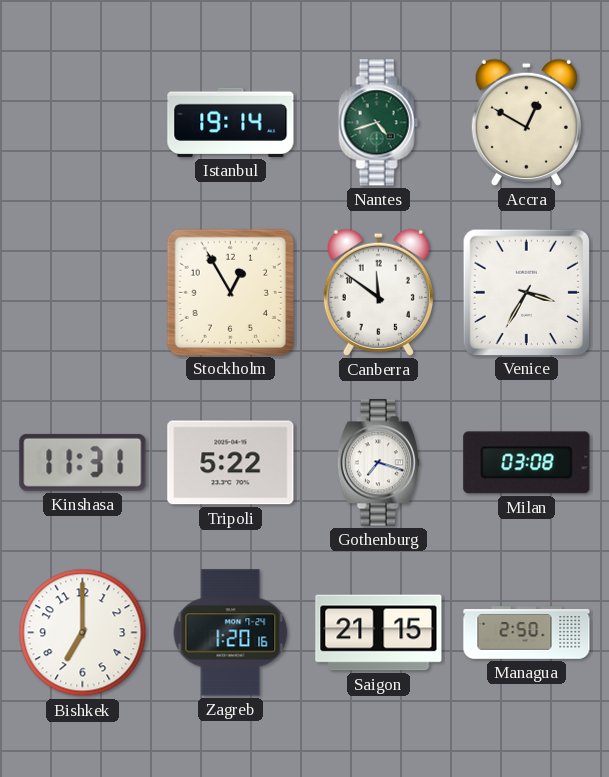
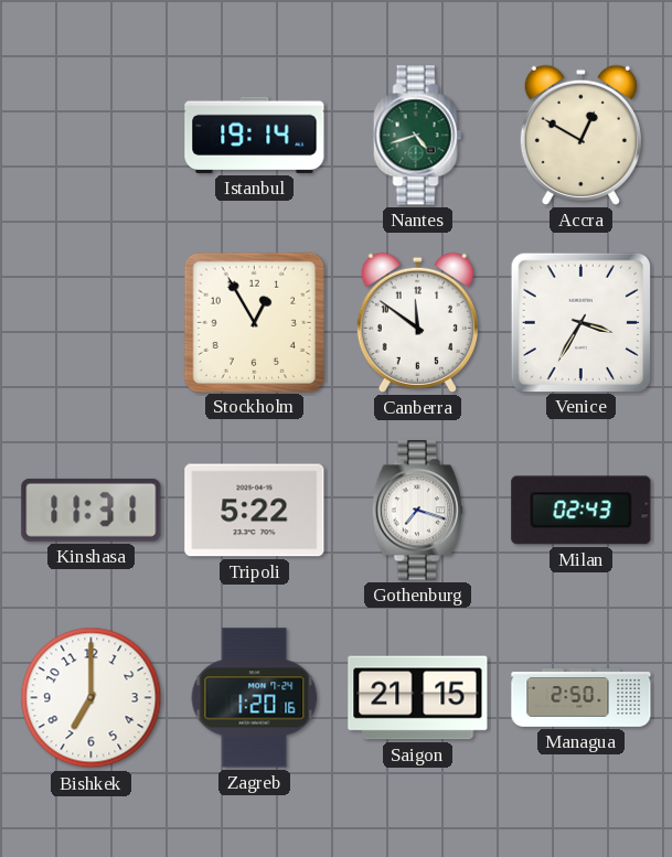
Milan: 03:08 -> 02:43 (582, 511)
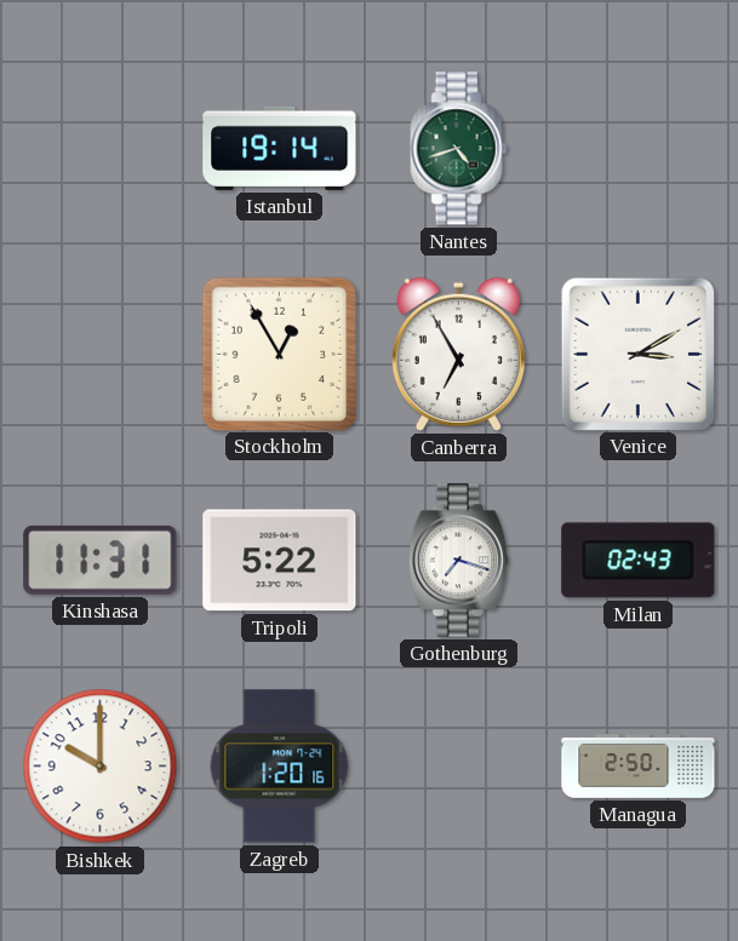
Accra: 12:50 -> none (580, 135)
Canberra: 11:51 -> 6:55 (458, 354)
Venice: 3:35 -> 3:10 (637, 354)
Bishkek: 7:00 -> 10:00 (101, 767)
Saigon: 21:15 -> none (418, 698)
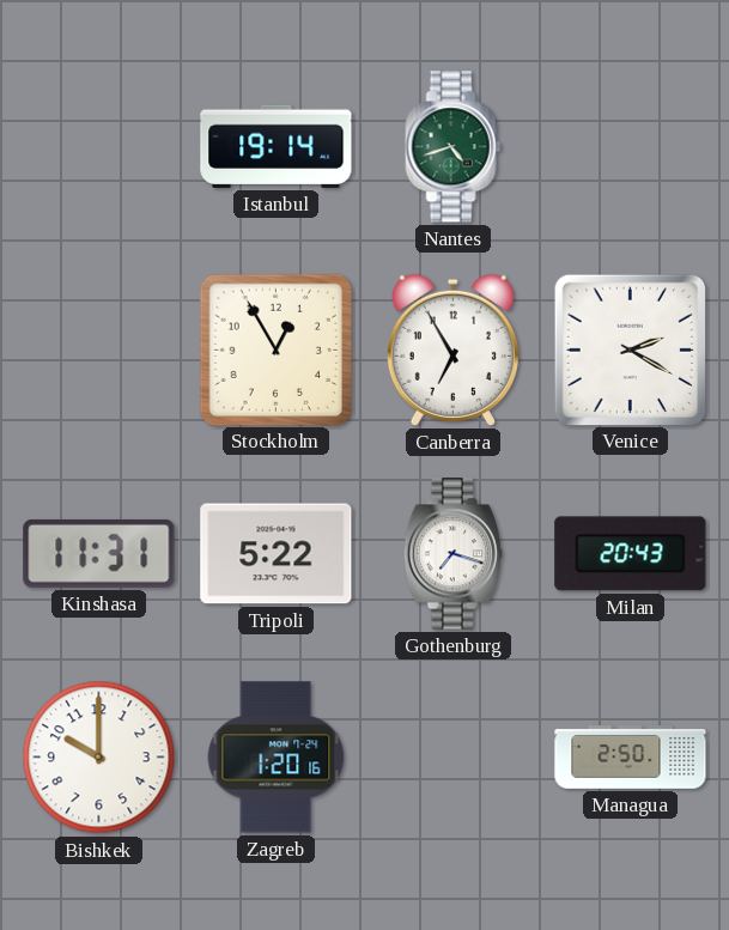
Venice: 3:10 -> 2:20 (630, 349)
Milan: 02:43 -> 20:43 (631, 554)
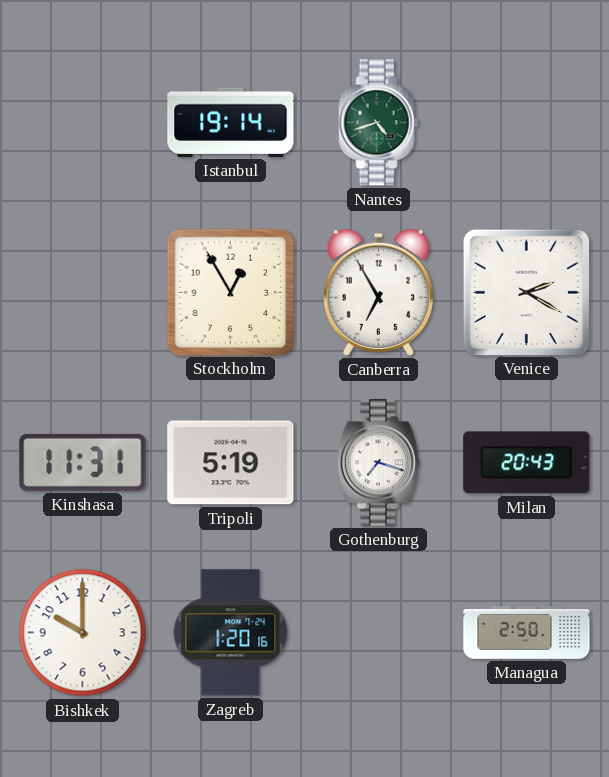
Tripoli: 5:22 -> 5:19 (231, 463)
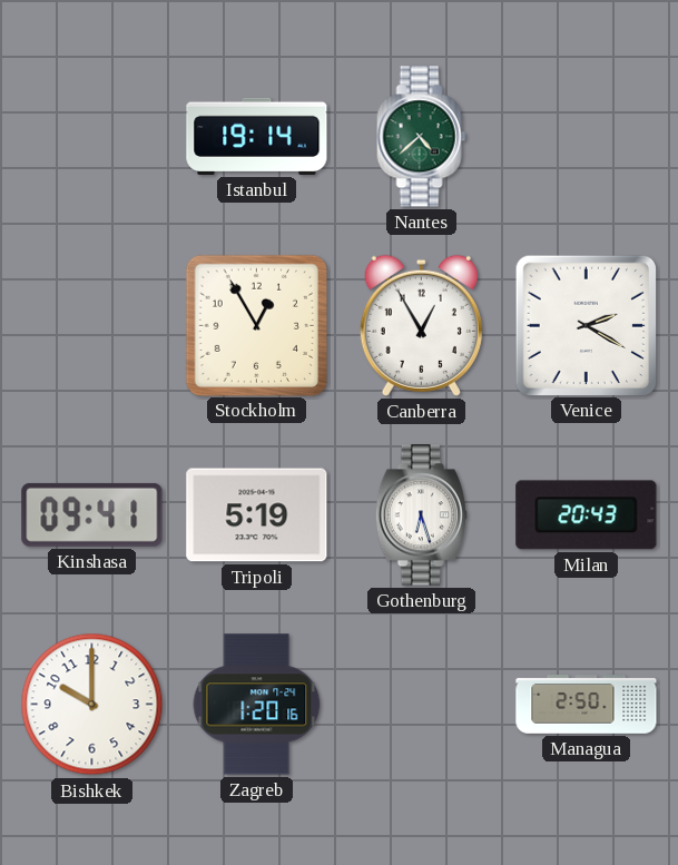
Nantes: 4:42 -> 4:38 (422, 137)
Canberra: 6:55 -> 12:55 (421, 325)
Kinshasa: 11:31 -> 09:41 (92, 514)
Gothenburg: 7:18 -> 6:27 (421, 515)
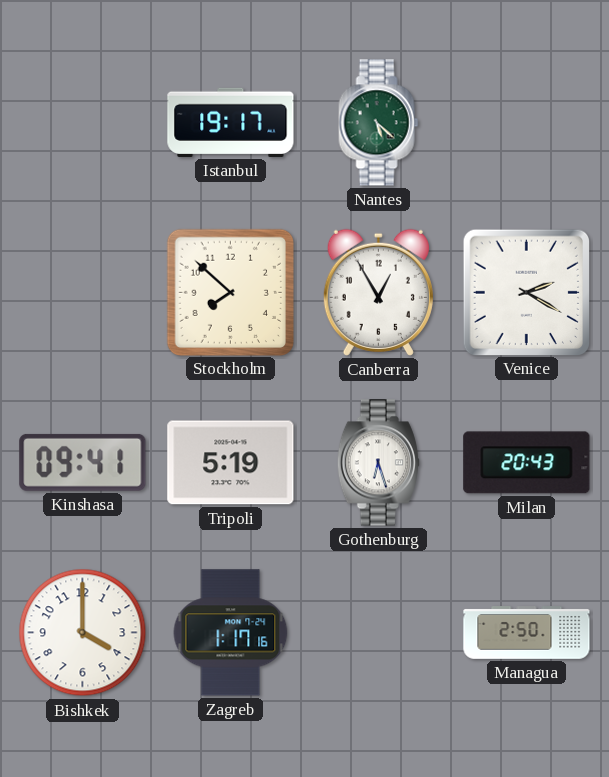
Istanbul: 19:14 -> 19:17 (231, 122)
Nantes: 4:38 -> 5:22 (379, 123)
Stockholm: 12:55 -> 7:52 (230, 292)
Bishkek: 10:00 -> 4:00 (83, 633)
Zagreb: 1:20 -> 1:17 (231, 633)
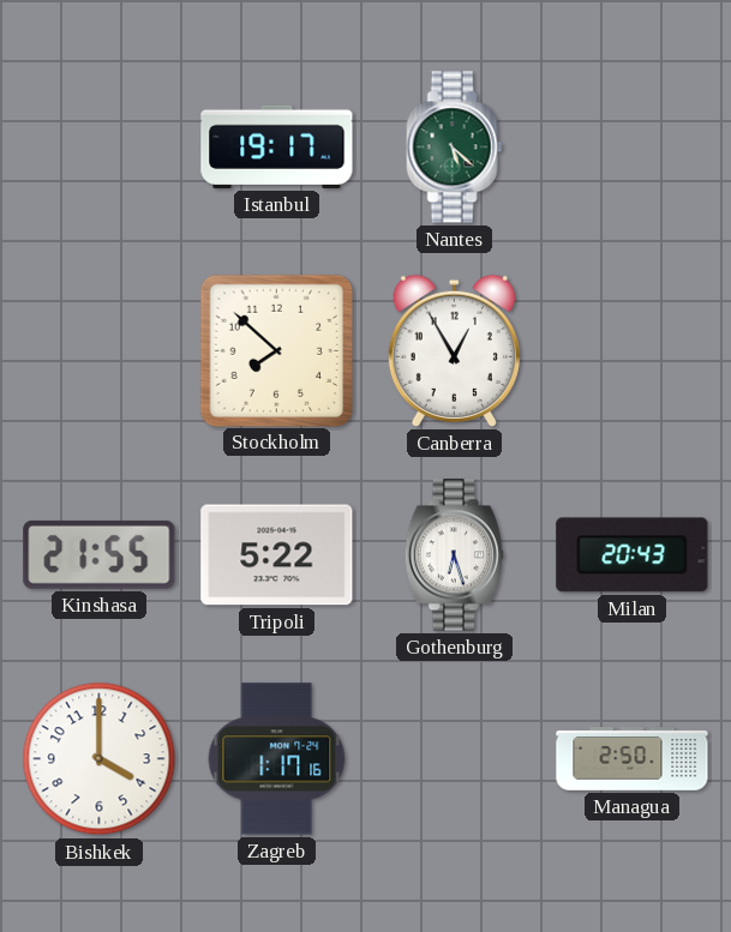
Venice: 2:20 -> none (526, 292)
Kinshasa: 09:41 -> 21:55 (100, 554)
Tripoli: 5:19 -> 5:22 (277, 555)
